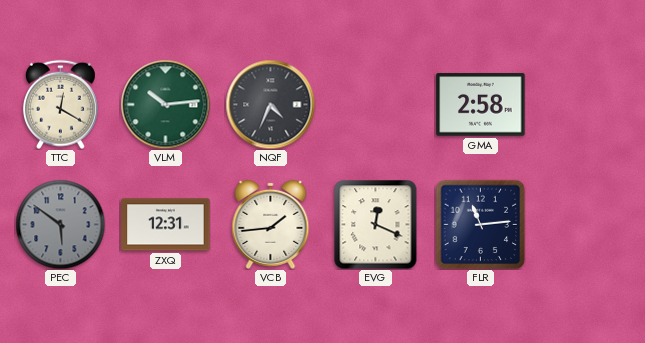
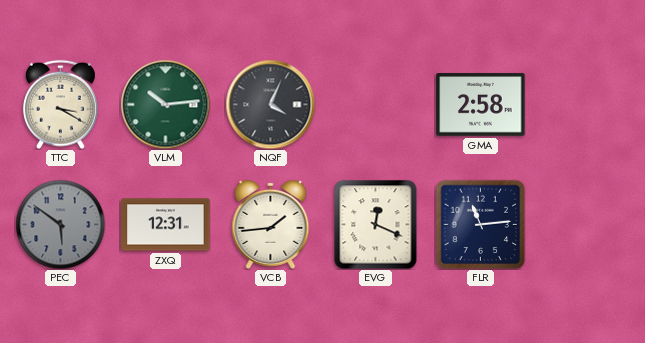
TTC: 12:20 -> 3:20 (60, 104)
NQF: 4:34 -> 4:04 (270, 104)
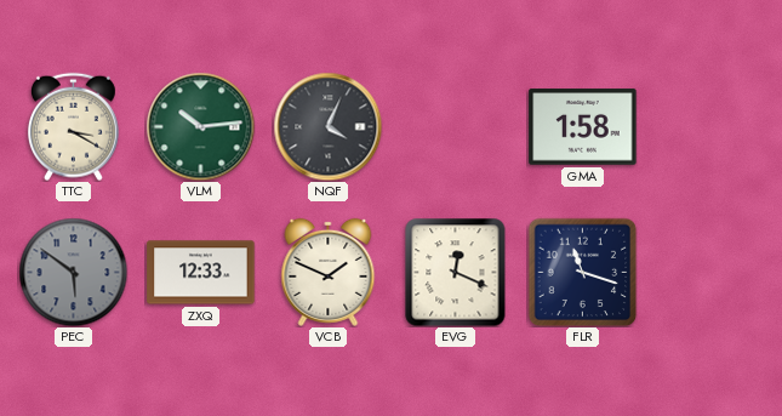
GMA: 2:58 -> 1:58 (583, 127)
ZXQ: 12:31 -> 12:33 (201, 273)
VCB: 1:44 -> 1:49 (329, 272)
FLR: 11:14 -> 11:18 (582, 272)
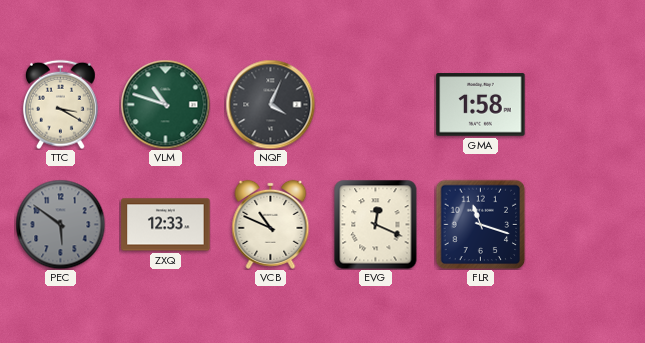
VLM: 10:14 -> 10:48 (165, 104)
VCB: 1:49 -> 10:49 (271, 224)
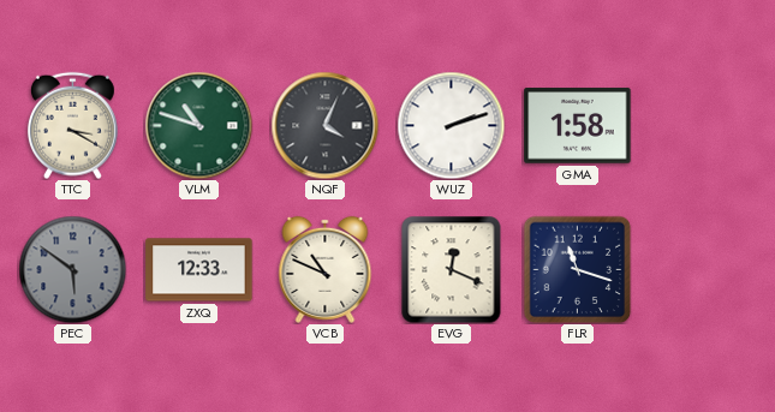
WUZ: none -> 2:12 (451, 125)
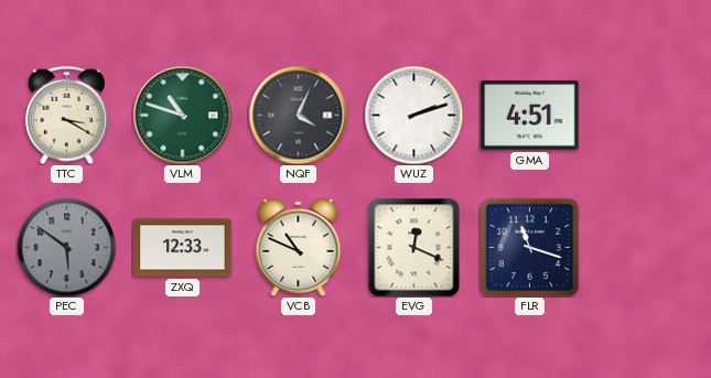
GMA: 1:58 -> 4:51 (530, 116)
